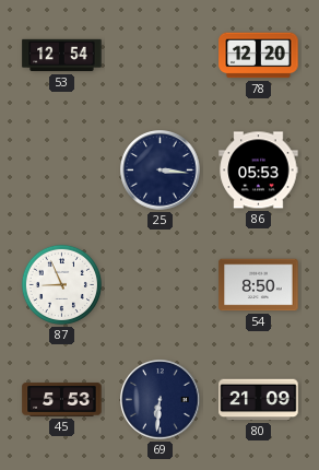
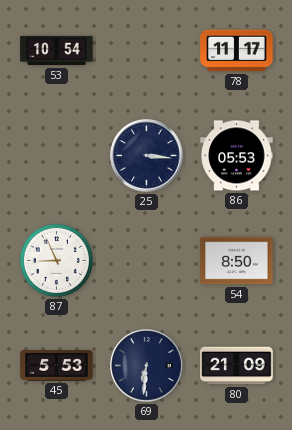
53: 12:54 -> 10:54 (57, 51)
78: 12:20 -> 11:17 (237, 51)
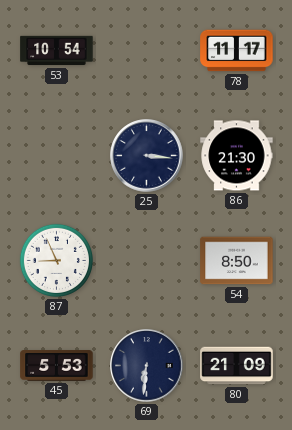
86: 05:53 -> 21:30 (237, 156)
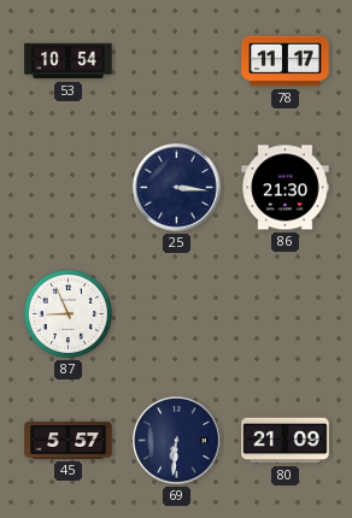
54: 8:50 -> none (237, 261)
45: 5:53 -> 5:57 (69, 441)
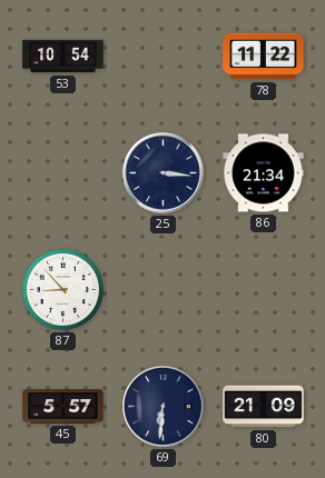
78: 11:17 -> 11:22 (264, 57)
86: 21:30 -> 21:34 (264, 173)
87: 8:56 -> 8:53 (62, 289)
